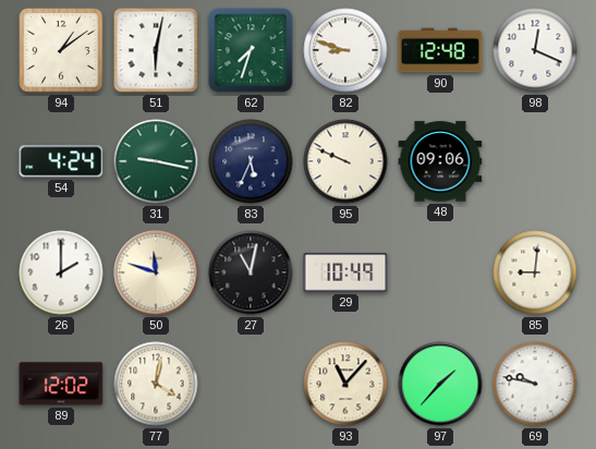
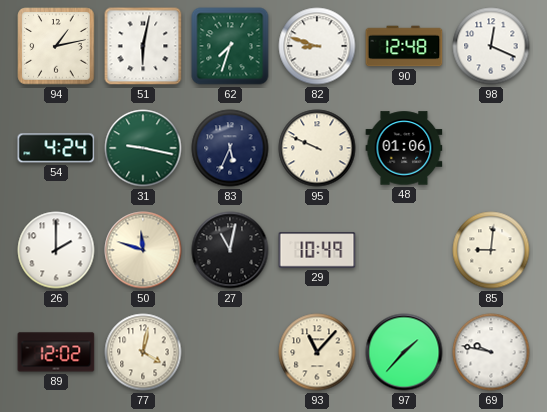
94: 1:09 -> 1:13 (56, 46)
48: 09:06 -> 01:06 (404, 148)
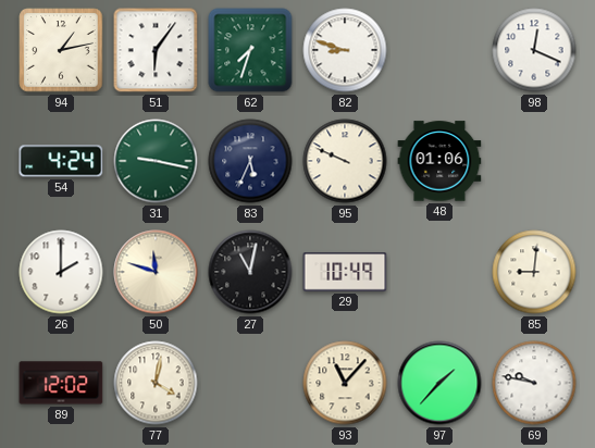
51: 6:02 -> 6:06 (156, 50)
90: 12:48 -> none (404, 46)
